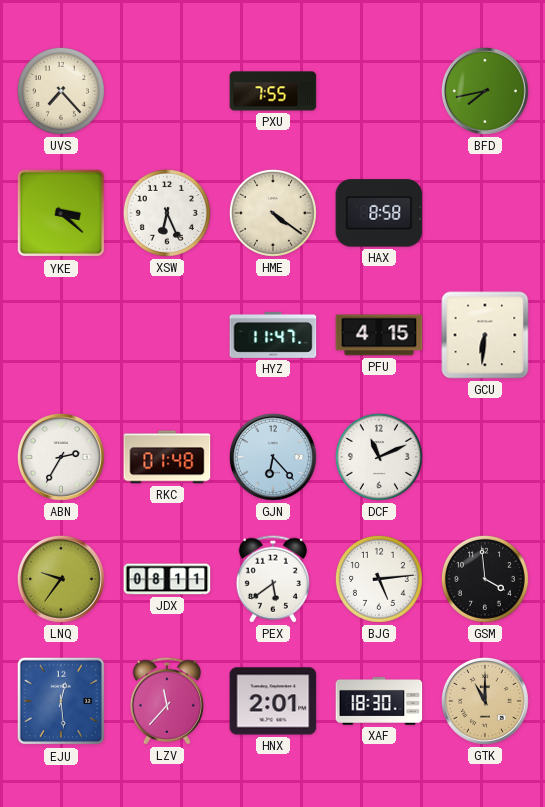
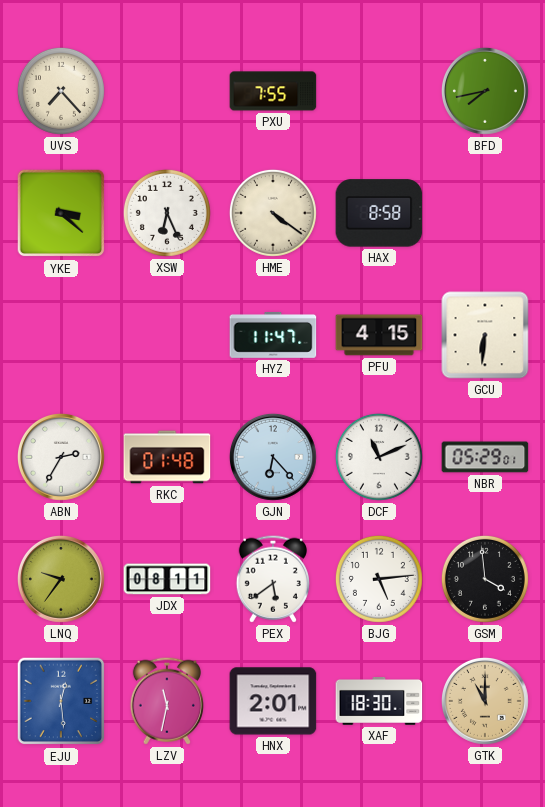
NBR: none -> 05:29 (485, 457)
LZV: 11:37 -> 11:32 (167, 701)
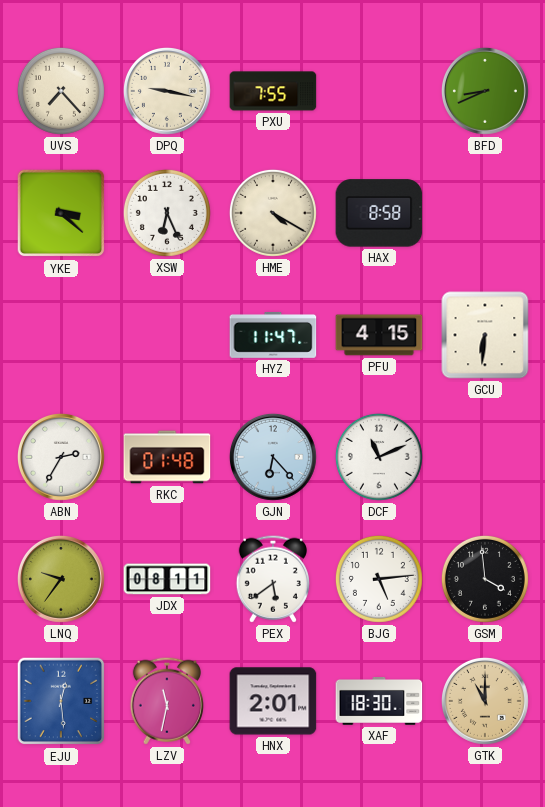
DPQ: none -> 9:17 (167, 91)
BFD: 7:43 -> 8:41 (485, 91)
HME: 4:21 -> 4:20 (273, 213)
NBR: 05:29 -> none (485, 457)
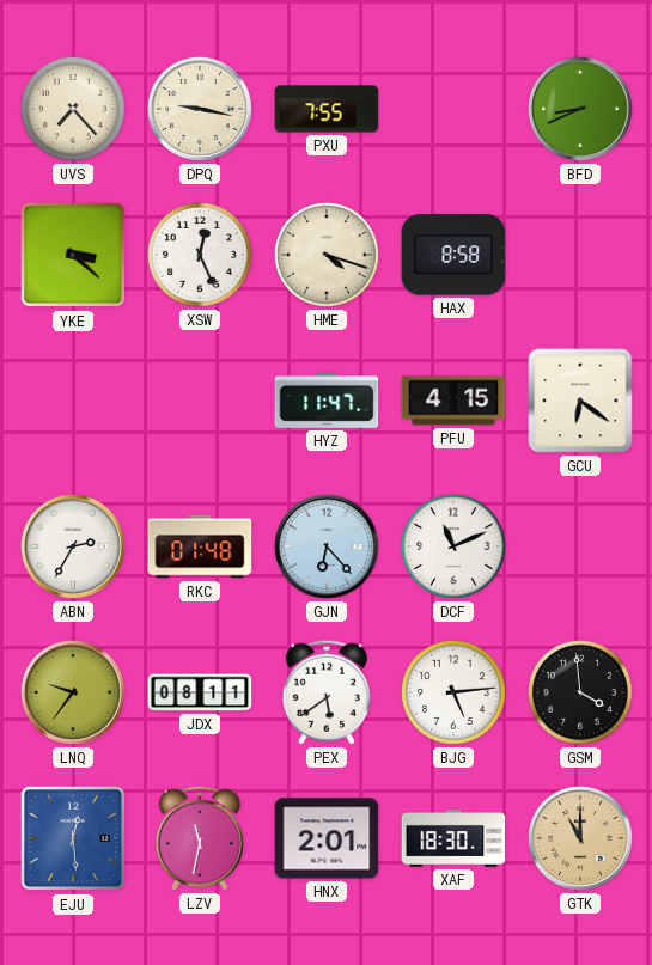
XSW: 6:26 -> 12:26 (200, 255)
HME: 4:20 -> 4:18 (327, 255)
GCU: 6:31 -> 6:21 (580, 401)
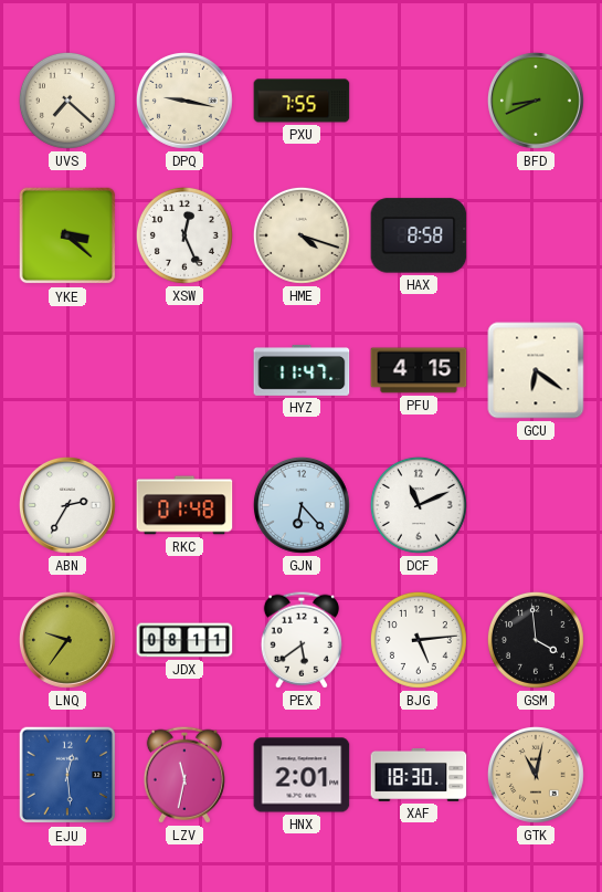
UVS: 7:23 -> 7:22 (67, 101)
GTK: 11:00 -> 11:02 (536, 775)
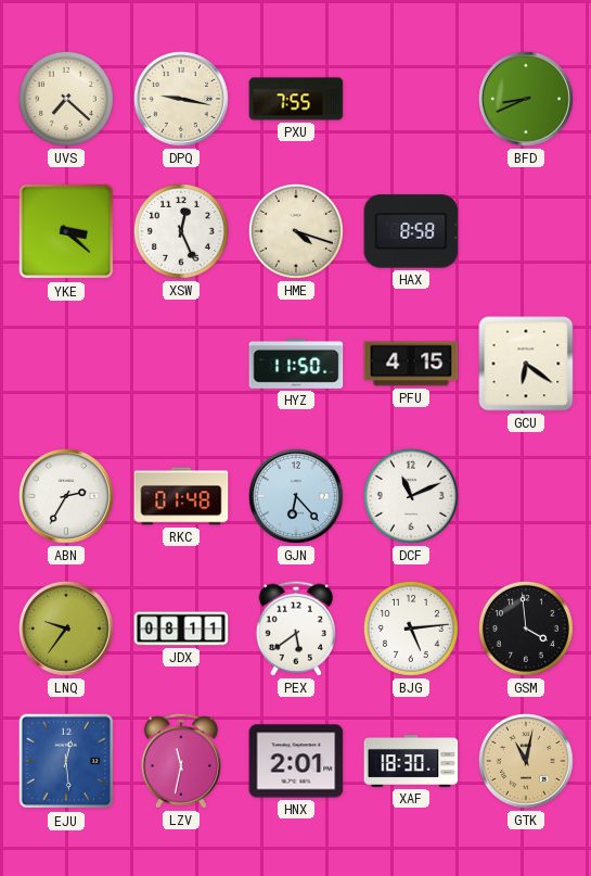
HYZ: 11:47 -> 11:50 (296, 364)
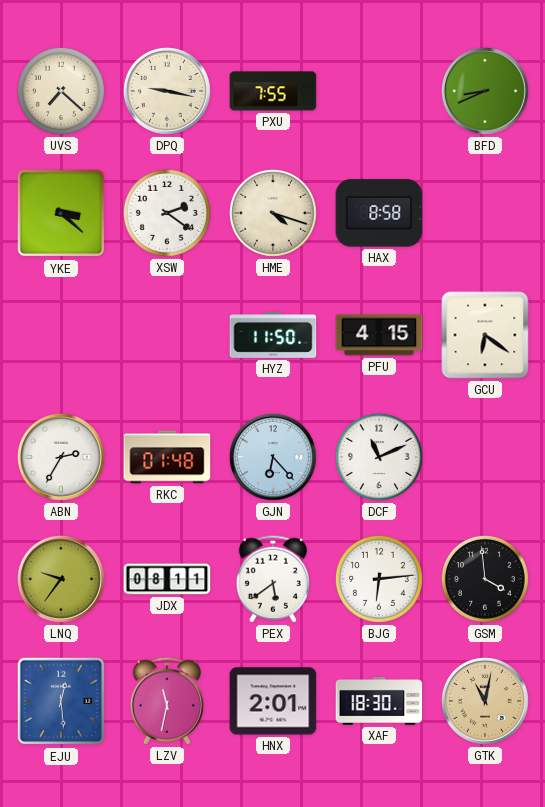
XSW: 12:26 -> 2:21 (167, 213)
BJG: 5:14 -> 6:14 (379, 579)
